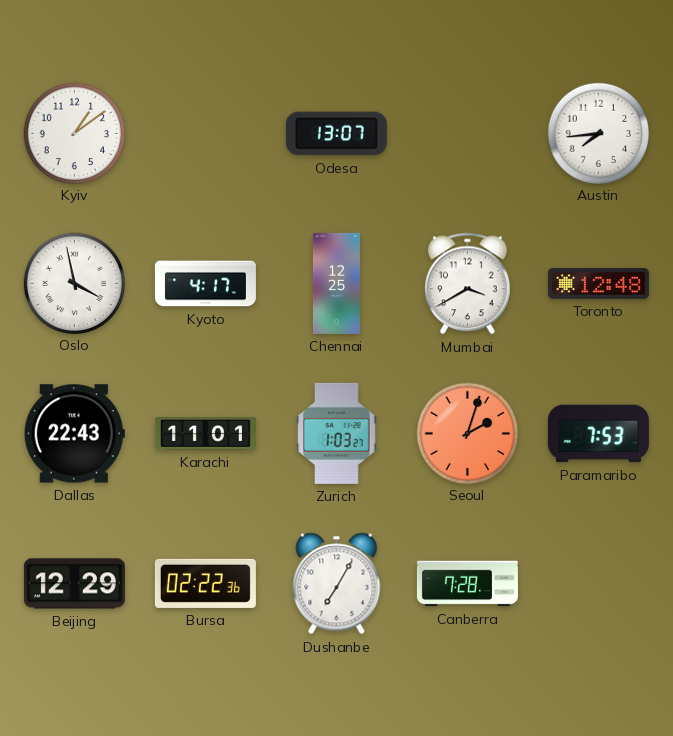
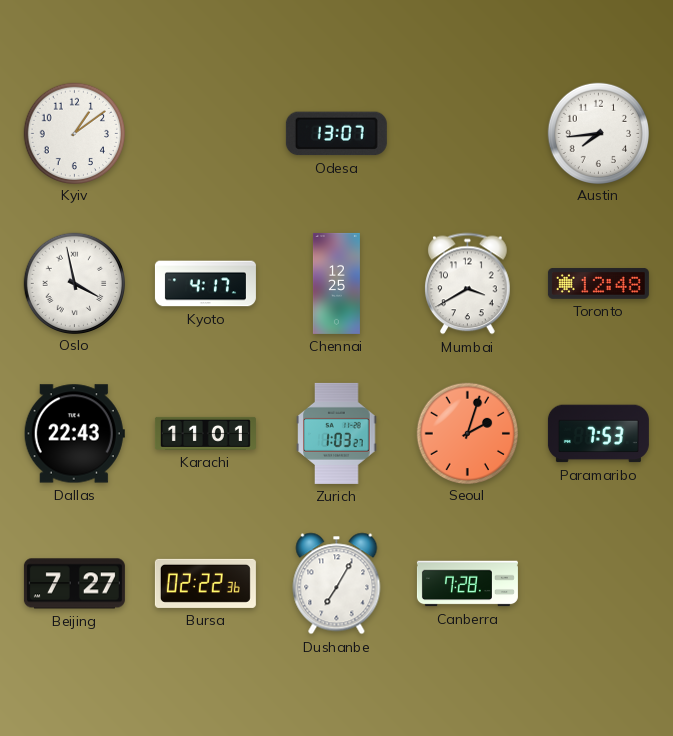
Beijing: 12:29 -> 7:27 (74, 584)
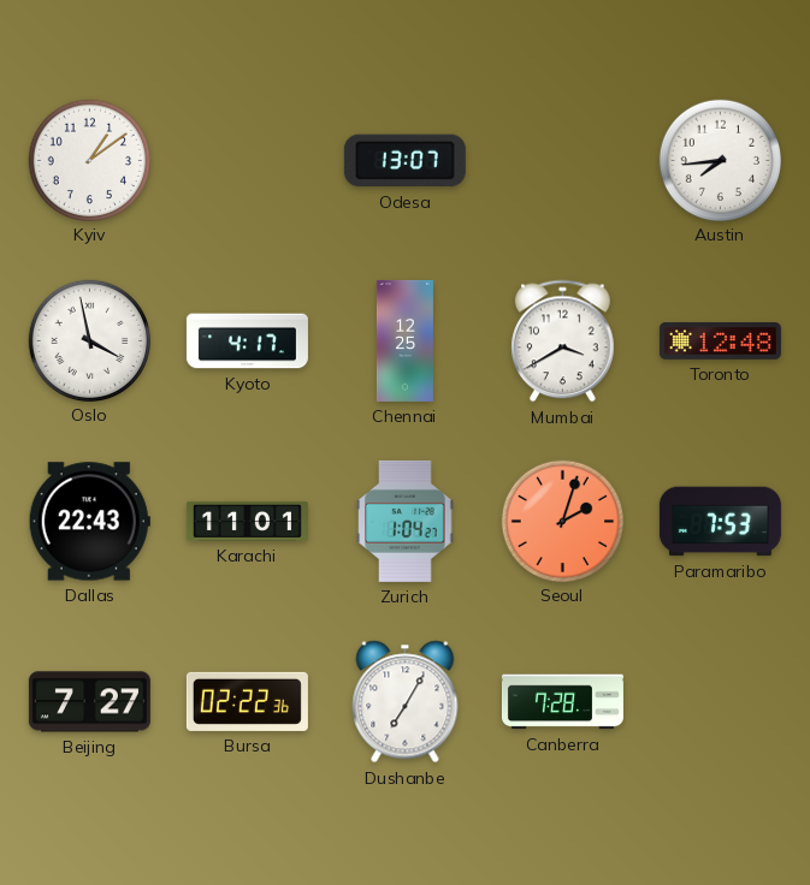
Zurich: 1:03 -> 1:04 (406, 521)
